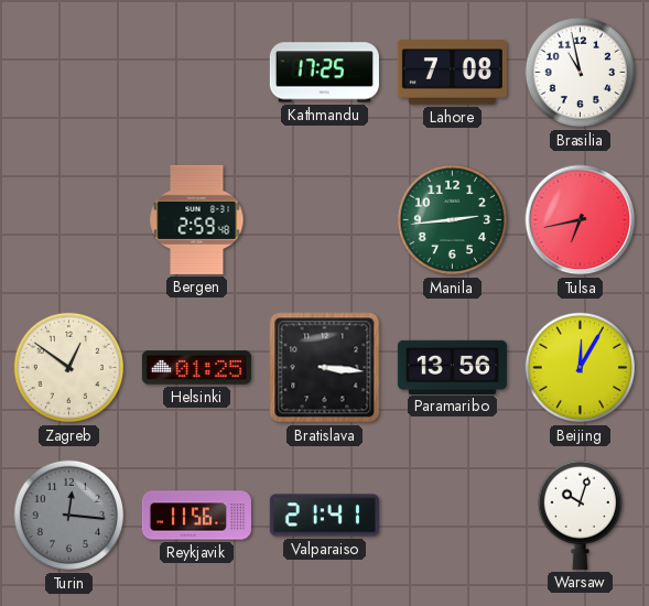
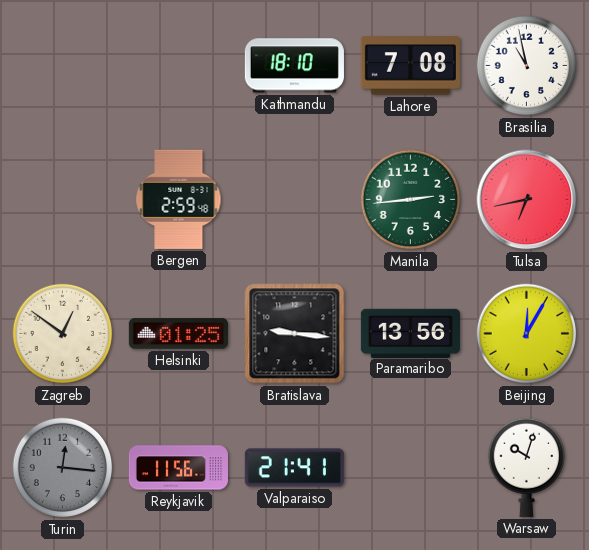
Kathmandu: 17:25 -> 18:10 (294, 66)
Bratislava: 3:16 -> 9:16 (295, 334)
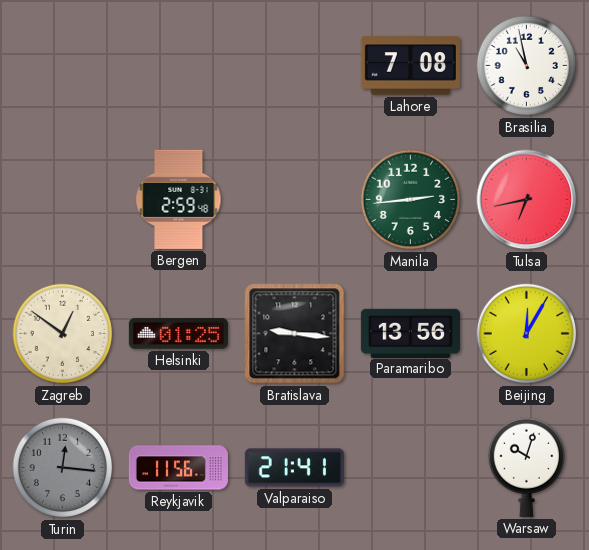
Kathmandu: 18:10 -> none (294, 66)
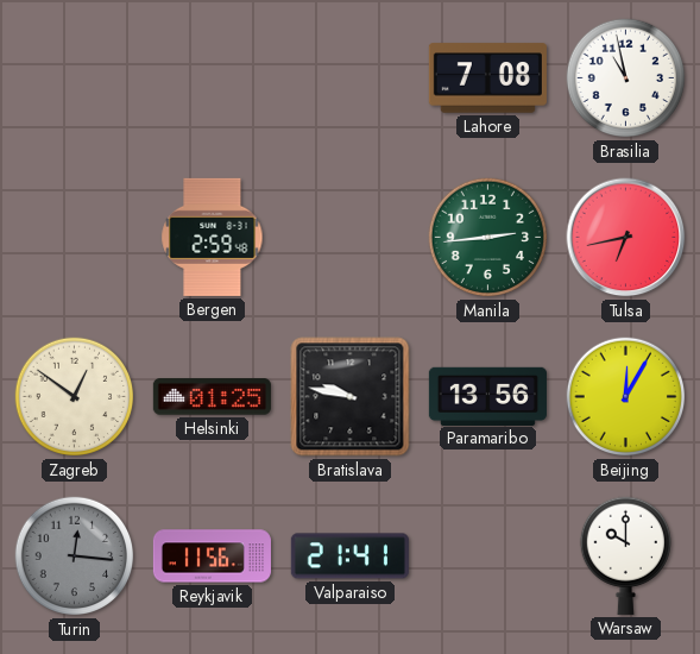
Bratislava: 9:16 -> 9:47 (351, 397)
Warsaw: 10:03 -> 10:00 (625, 555)
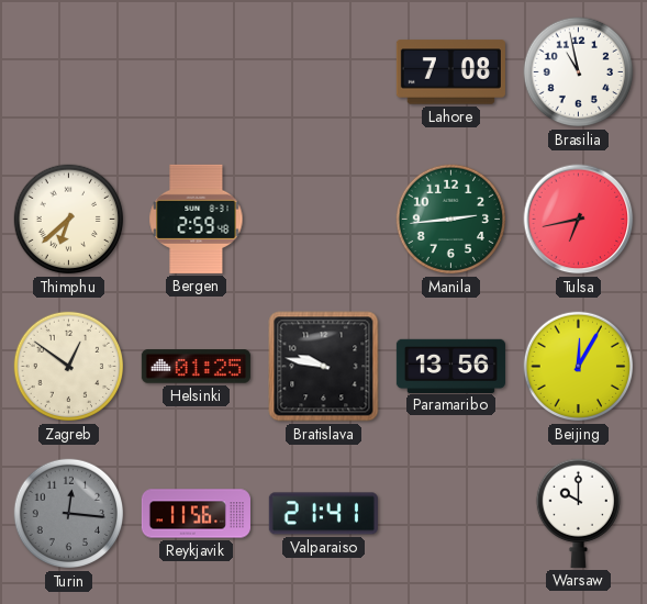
Thimphu: none -> 6:38 (69, 220)
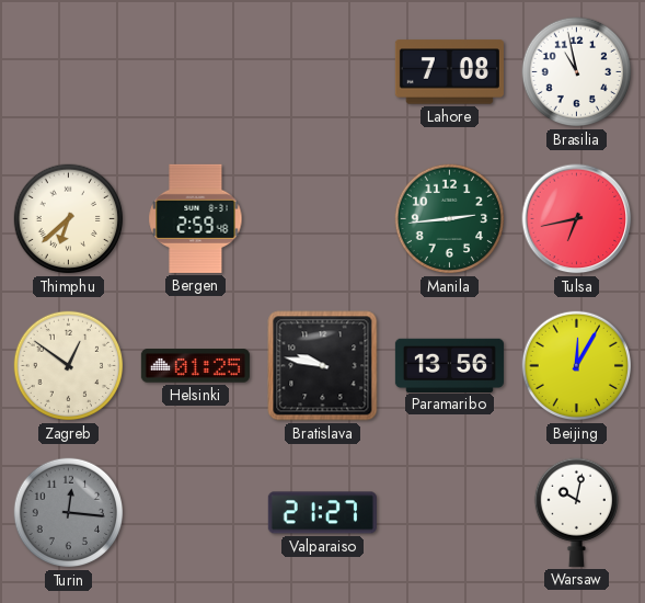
Reykjavik: 11:56 -> none (196, 514)
Valparaiso: 21:41 -> 21:27 (322, 513)
Warsaw: 10:00 -> 10:02 (576, 512)
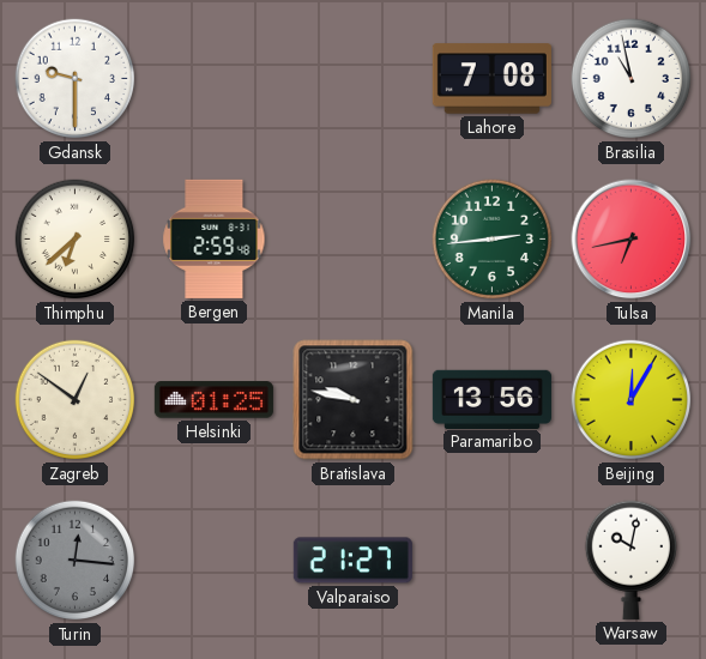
Gdansk: none -> 9:30 (76, 79)
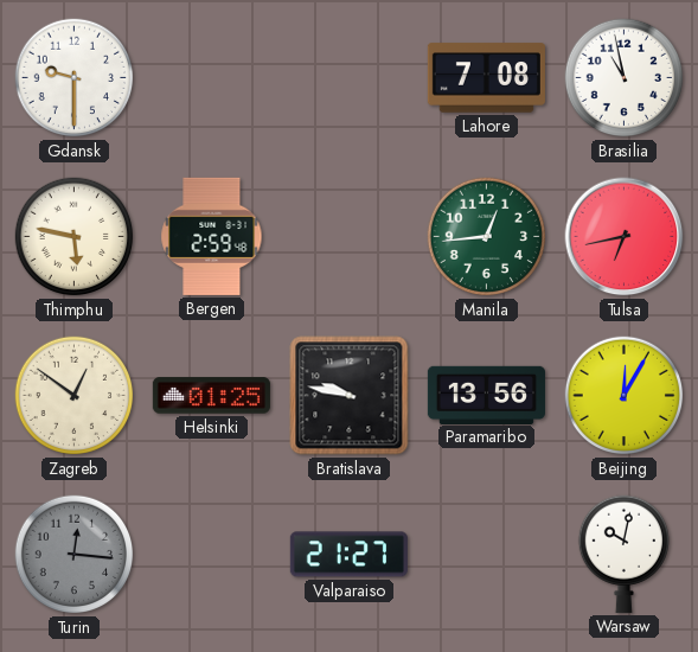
Thimphu: 6:38 -> 5:47 (75, 237)
Manila: 2:44 -> 12:44 (487, 237)
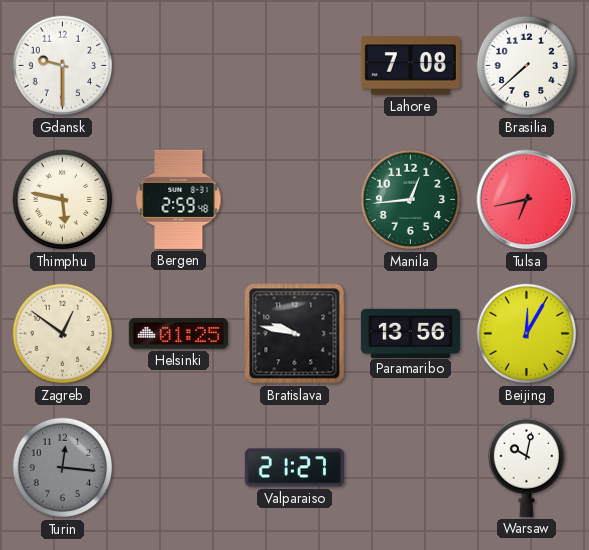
Brasilia: 10:58 -> 7:38 (527, 66)
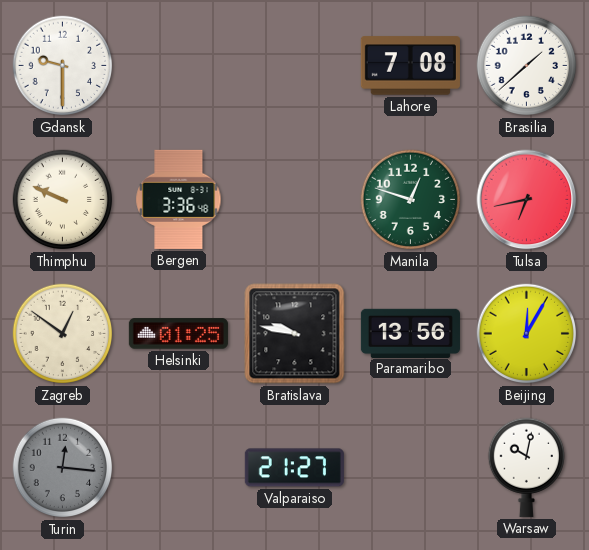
Brasilia: 7:38 -> 1:38 (527, 66)
Thimphu: 5:47 -> 9:49 (63, 200)
Bergen: 2:59 -> 3:36 (179, 199)
Manila: 12:44 -> 12:48 (411, 200)
